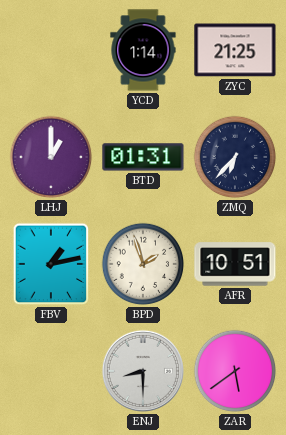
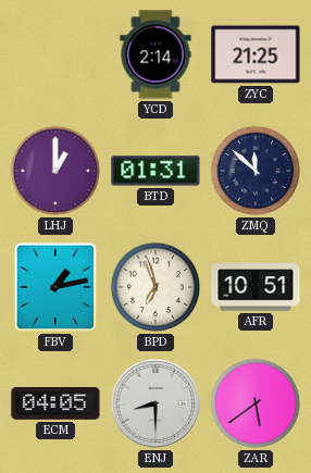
YCD: 1:14 -> 2:14 (155, 54)
ZMQ: 6:37 -> 11:52 (256, 171)
BPD: 1:57 -> 6:57 (155, 287)
ECM: none -> 04:05 (55, 403)
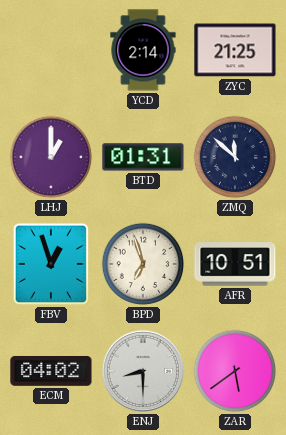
FBV: 1:13 -> 12:57 (51, 264)
ECM: 04:05 -> 04:02 (51, 371)
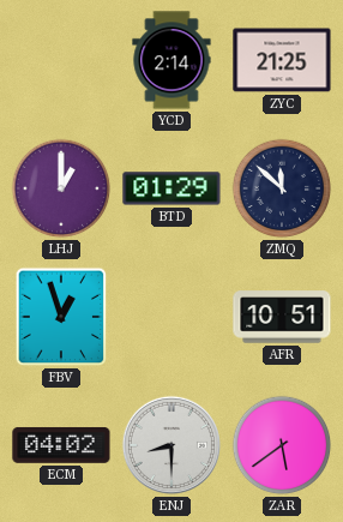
BTD: 01:31 -> 01:29 (171, 188)
BPD: 6:57 -> none (143, 264)
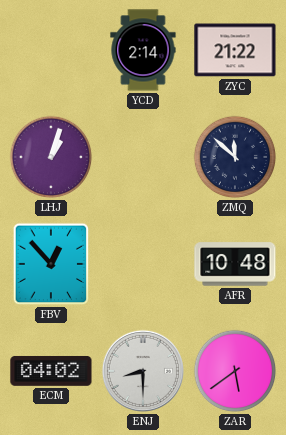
ZYC: 21:25 -> 21:22 (235, 50)
LHJ: 1:00 -> 1:03 (51, 157)
BTD: 01:29 -> none (171, 188)
FBV: 12:57 -> 12:53 (51, 264)
AFR: 10:51 -> 10:48 (235, 264)
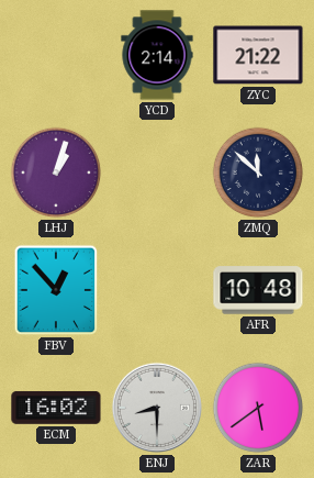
ECM: 04:02 -> 16:02 (56, 408)
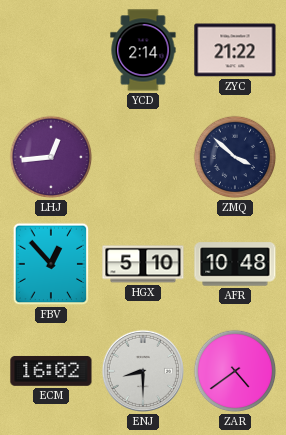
LHJ: 1:03 -> 12:44 (51, 157)
ZMQ: 11:52 -> 3:52 (235, 157)
HGX: none -> 5:10 (143, 264)
ZAR: 5:39 -> 4:39 (235, 371)
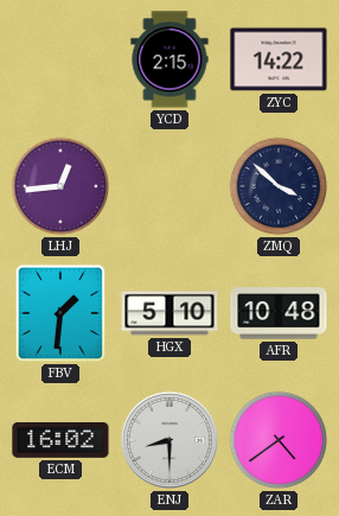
YCD: 2:14 -> 2:15 (170, 59)
ZYC: 21:22 -> 14:22 (279, 59)
FBV: 12:53 -> 1:31 (60, 313)
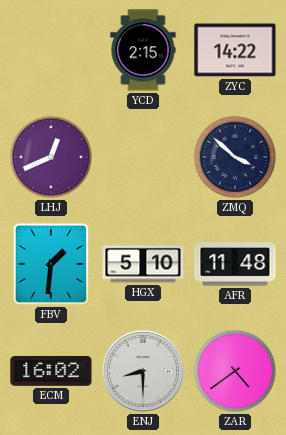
LHJ: 12:44 -> 12:41 (51, 157)
AFR: 10:48 -> 11:48 (235, 264)
